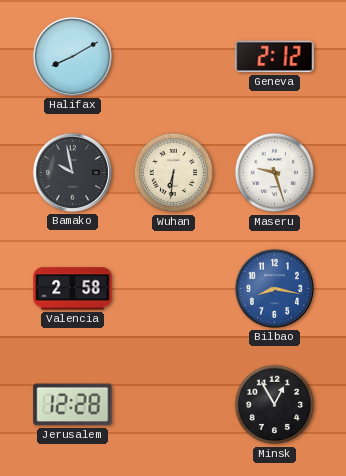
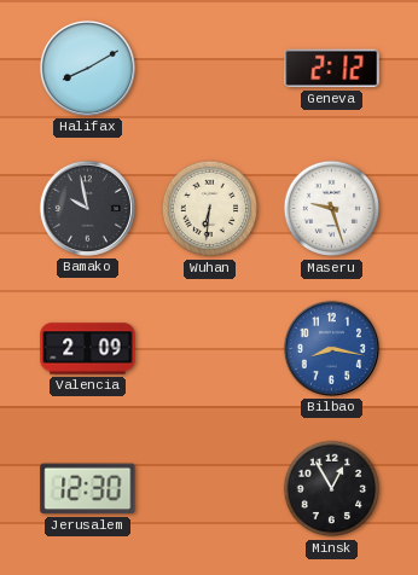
Valencia: 2:58 -> 2:09 (88, 349)
Jerusalem: 12:28 -> 12:30 (88, 489)
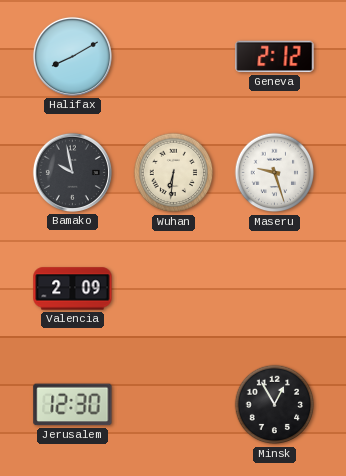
Bilbao: 8:17 -> none (331, 348)
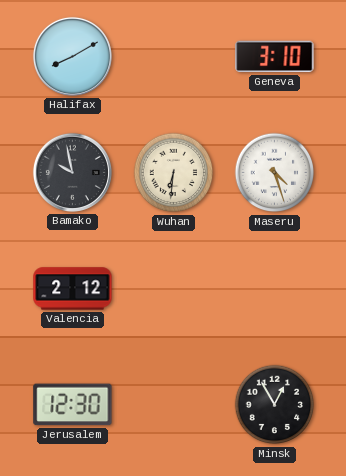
Geneva: 2:12 -> 3:10 (275, 57)
Maseru: 9:27 -> 4:27 (275, 173)
Valencia: 2:09 -> 2:12 (73, 289)
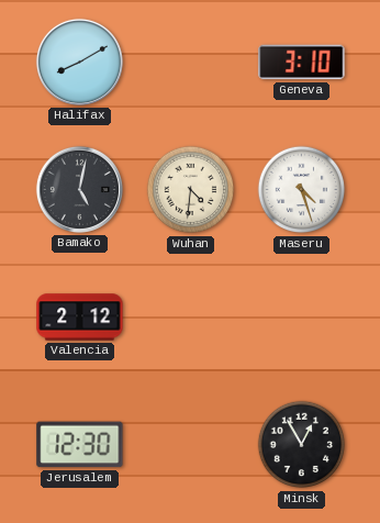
Bamako: 9:58 -> 5:02 (79, 189)
Wuhan: 6:31 -> 4:31 (191, 190)
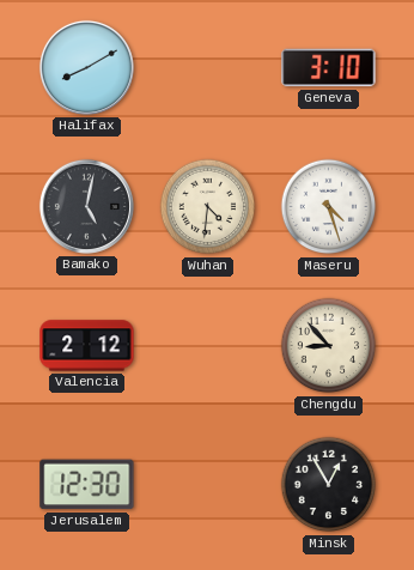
Chengdu: none -> 8:53 (329, 346)
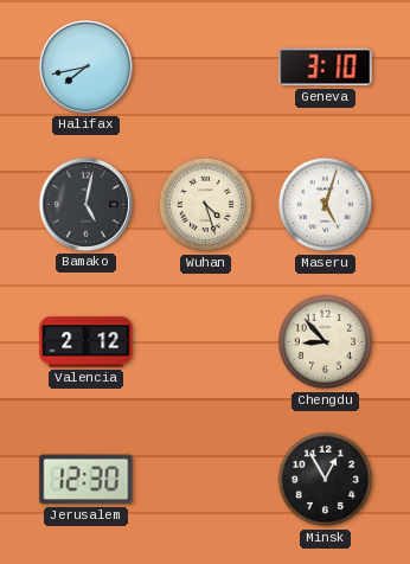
Halifax: 8:10 -> 7:43 (85, 66)
Wuhan: 4:31 -> 4:27 (206, 205)
Maseru: 4:27 -> 5:03 (326, 205)
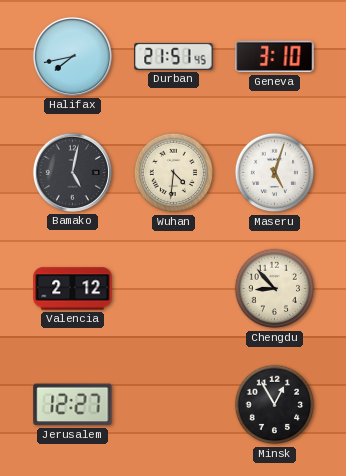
Durban: none -> 21:51 (174, 56)
Wuhan: 4:27 -> 4:31 (174, 173)
Jerusalem: 12:30 -> 12:27 (73, 405)
